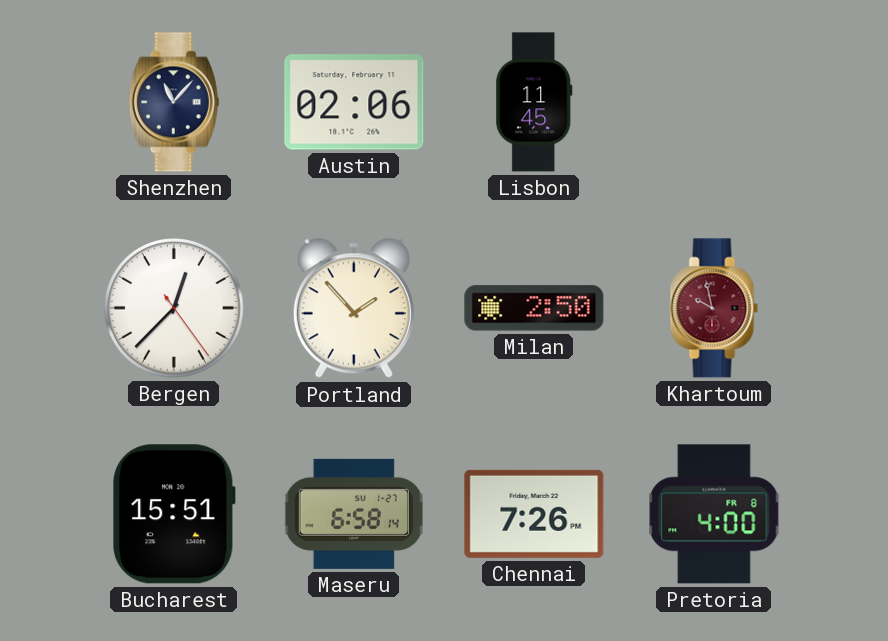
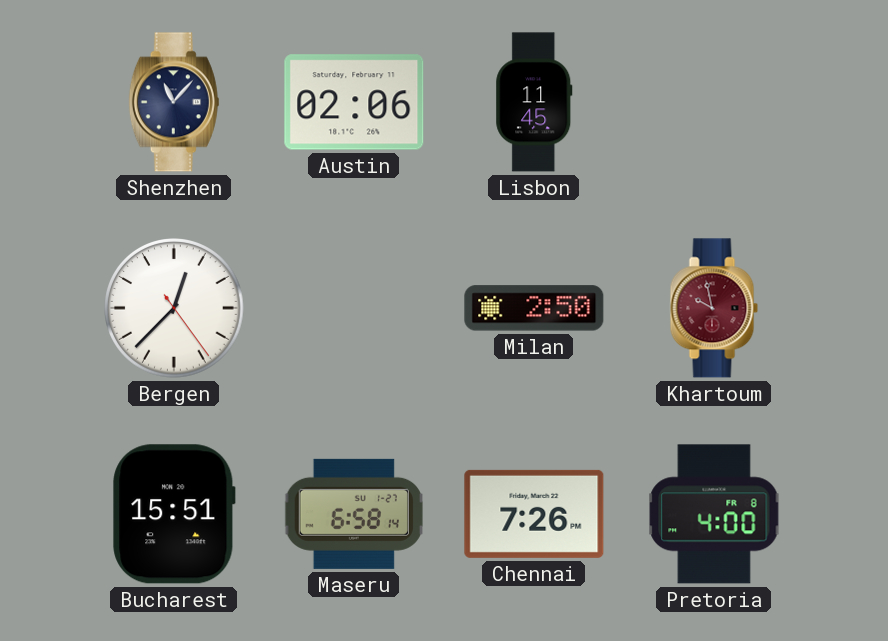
Portland: 1:53 -> none (354, 309)
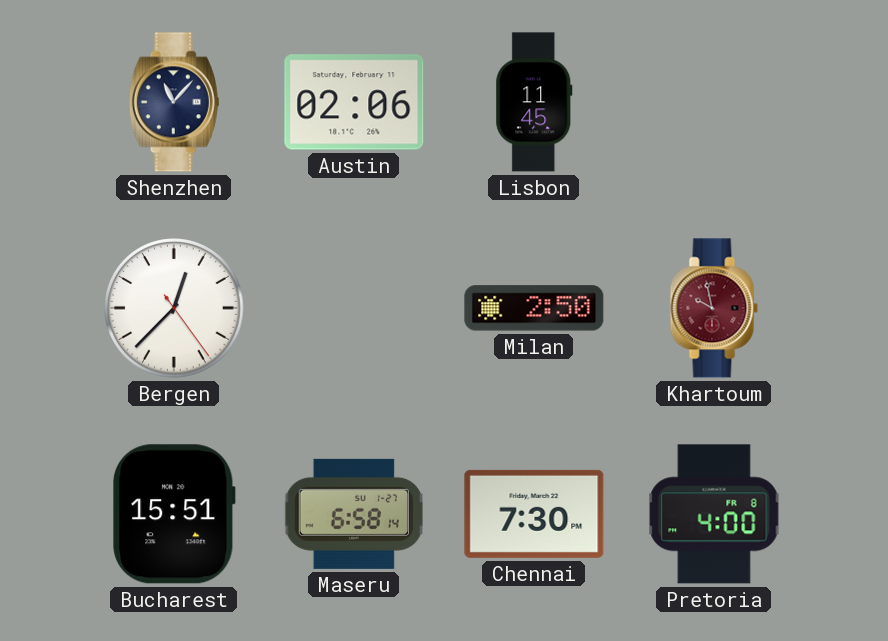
Chennai: 7:26 -> 7:30 (534, 514)
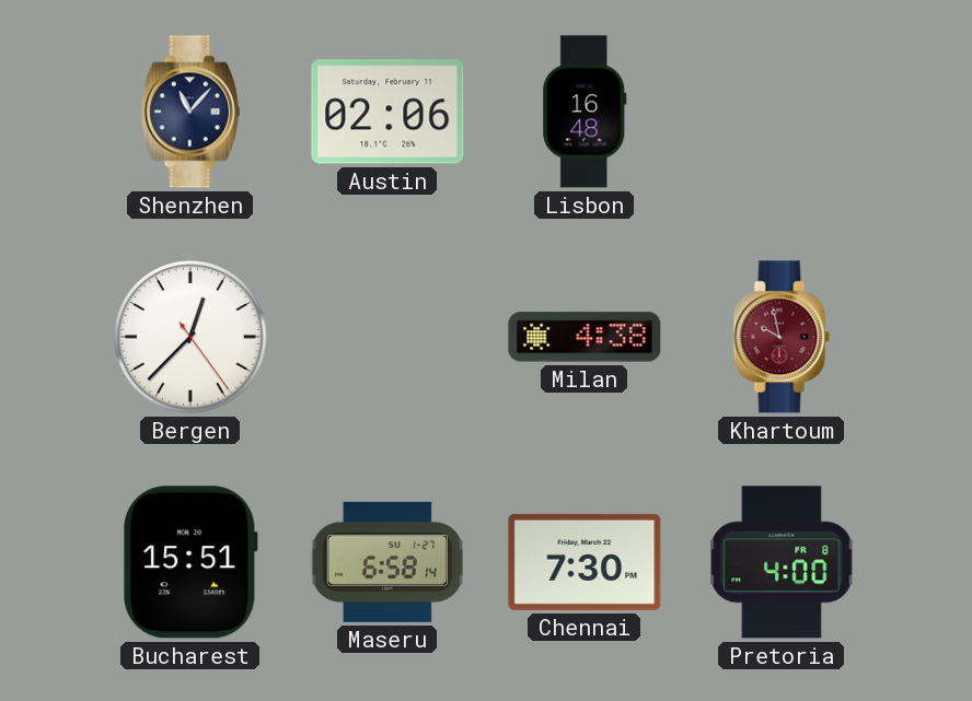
Lisbon: 11:45 -> 16:48 (585, 112)
Milan: 2:50 -> 4:38 (585, 337)
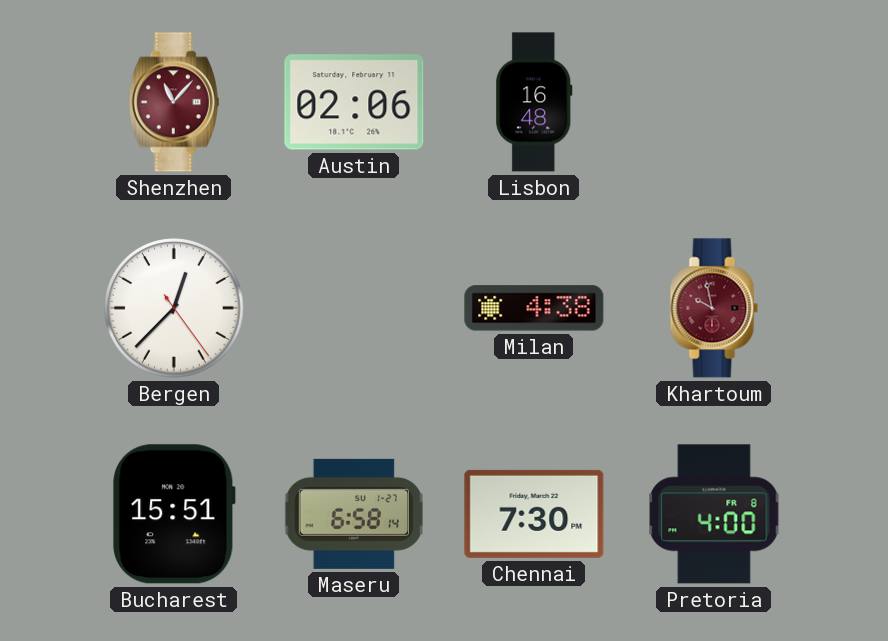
Shenzhen dial: navy -> burgundy (174, 102)
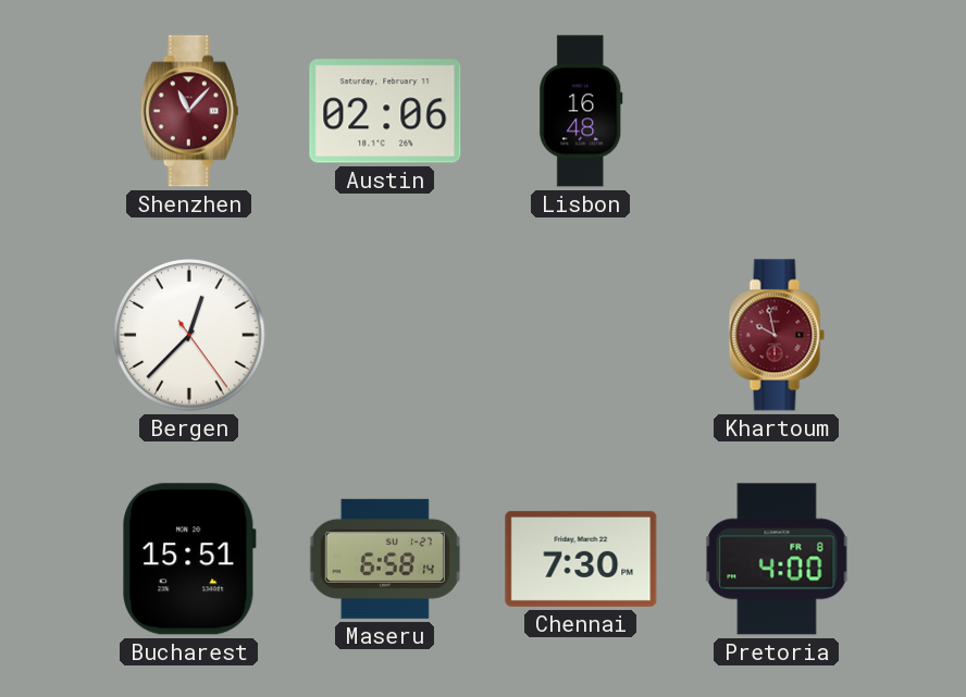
Milan: 4:38 -> none (534, 308)
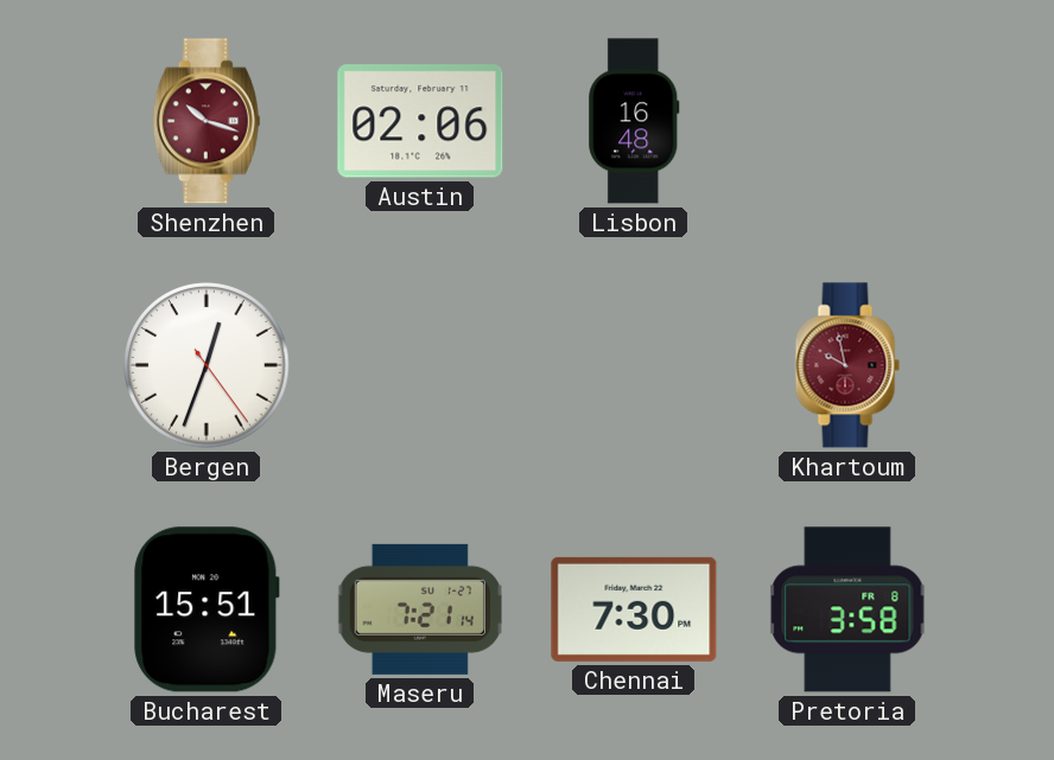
Shenzhen: 11:07 -> 10:18 (207, 121)
Bergen: 12:37 -> 12:33 (208, 366)
Maseru: 6:58 -> 7:21 (420, 609)
Pretoria: 4:00 -> 3:58 (847, 609)
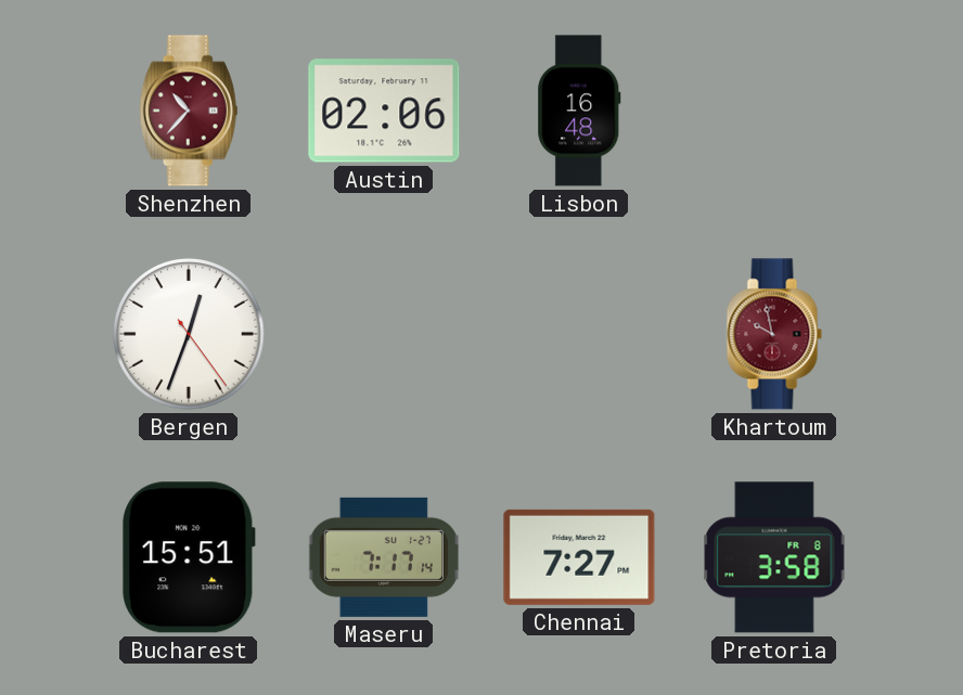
Shenzhen: 10:18 -> 10:37 (189, 111)
Maseru: 7:21 -> 7:17 (384, 557)
Chennai: 7:30 -> 7:27 (579, 557)
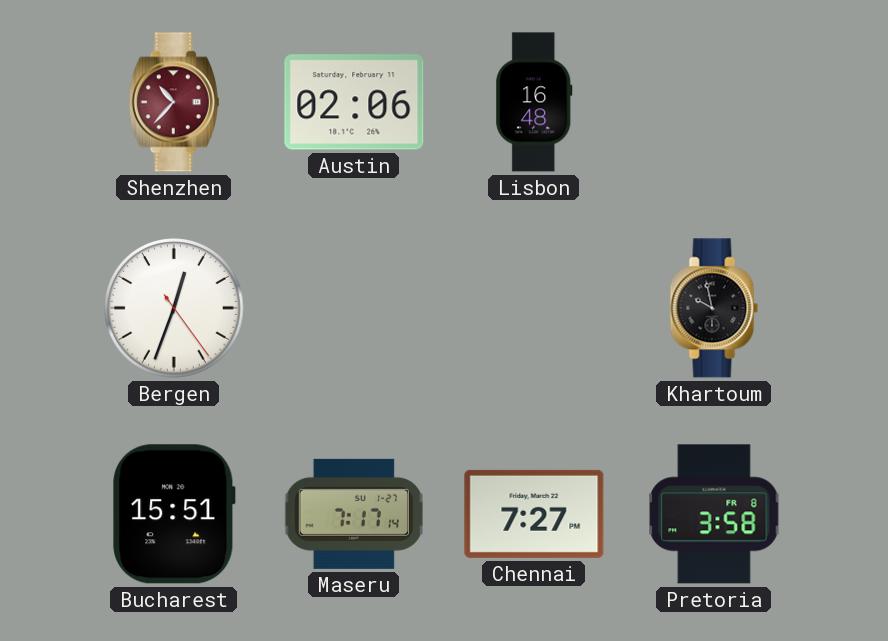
Khartoum dial: burgundy -> black (714, 308)
